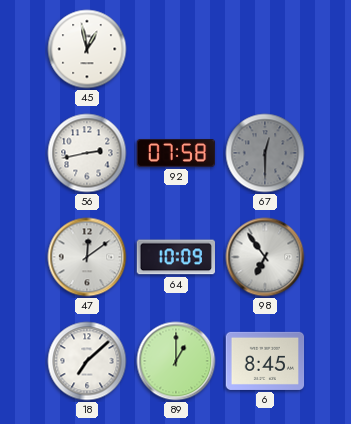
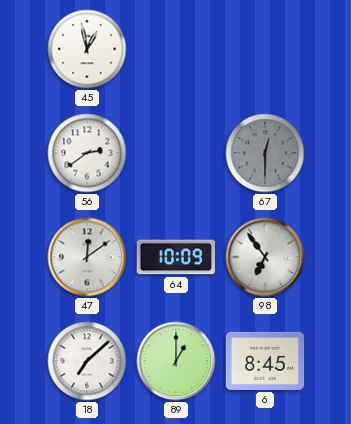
56: 2:43 -> 2:39 (87, 153)
92: 07:58 -> none (176, 154)
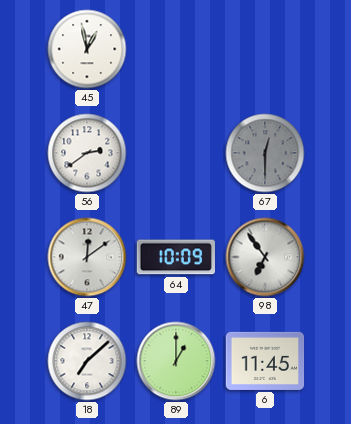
6: 8:45 -> 11:45 (265, 361)
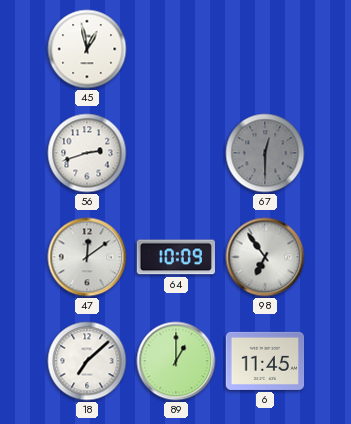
56: 2:39 -> 2:42 (87, 153)
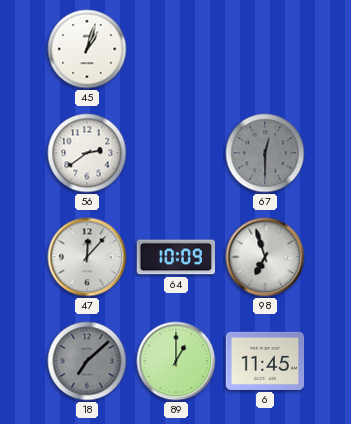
45: 12:58 -> 1:03 (87, 49)
56: 2:42 -> 2:39 (87, 153)
47: 12:09 -> 12:07 (87, 257)
98: 6:54 -> 6:57 (265, 257)
18 dial: white -> grey (87, 361)
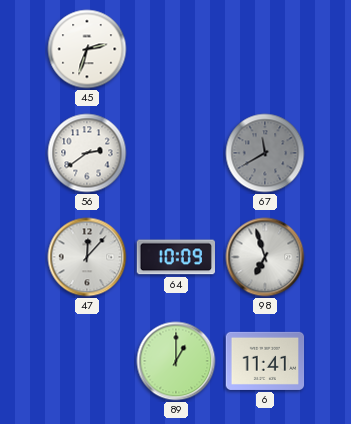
45: 1:03 -> 2:33 (87, 49)
67: 12:30 -> 11:40 (265, 153)
18: 7:08 -> none (87, 361)
6: 11:45 -> 11:41 (265, 361)
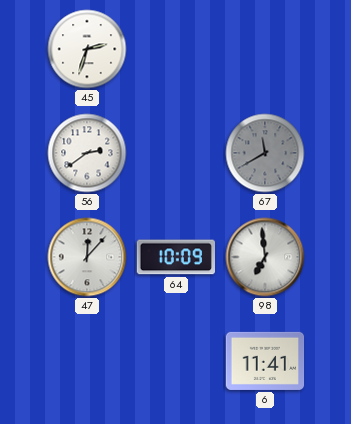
98: 6:57 -> 6:59 (265, 257)
89: 1:00 -> none (176, 361)
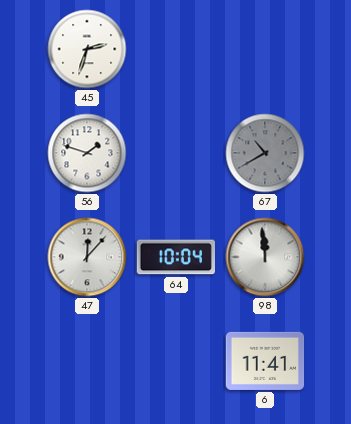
56: 2:39 -> 1:48 (87, 153)
67: 11:40 -> 10:40 (265, 153)
64: 10:09 -> 10:04 (175, 257)
98: 6:59 -> 11:59 (265, 257)
